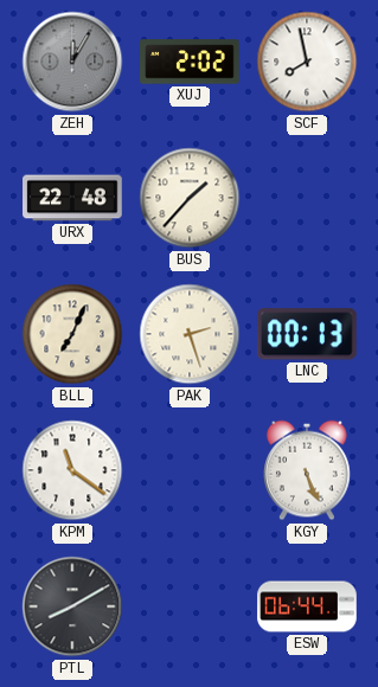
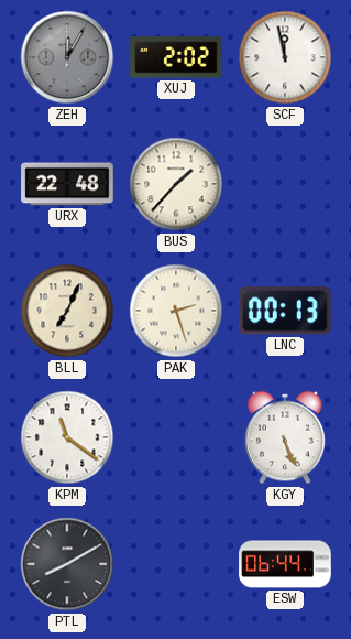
SCF: 7:58 -> 11:58 (285, 57)
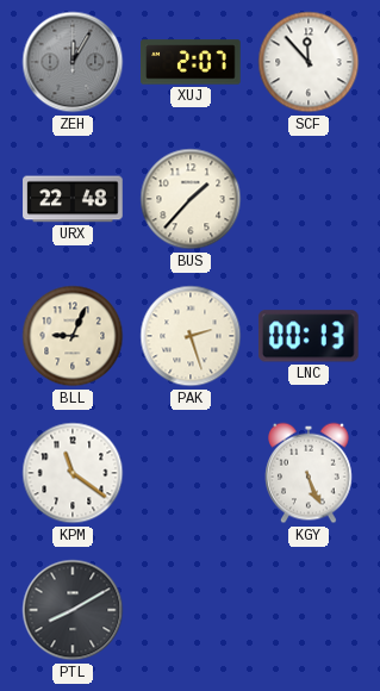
XUJ: 2:02 -> 2:07 (191, 62)
SCF: 11:58 -> 11:53 (309, 62)
BLL: 7:04 -> 9:04 (73, 336)
ESW: 06:44 -> none (285, 564)
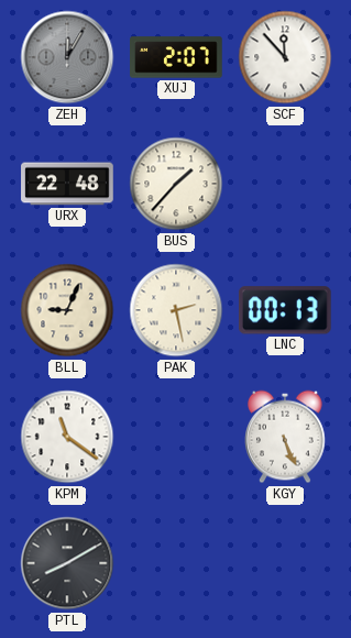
PAK: 2:27 -> 2:28 (176, 310)
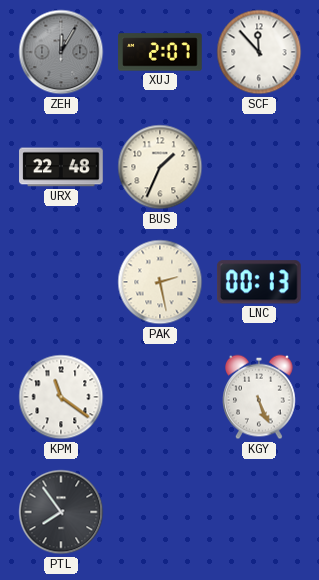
BUS: 1:37 -> 1:34 (160, 167)
BLL: 9:04 -> none (67, 310)
PTL: 8:10 -> 7:54 (61, 512)
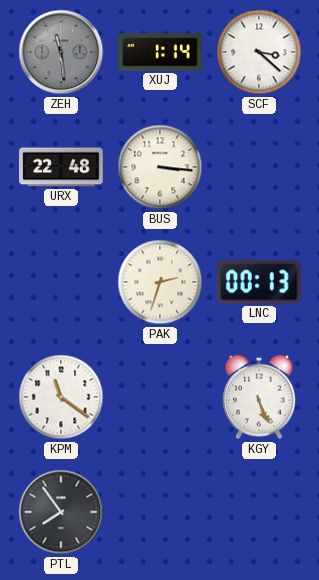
ZEH: 12:05 -> 11:29 (61, 52)
XUJ: 2:07 -> 1:14 (160, 52)
SCF: 11:53 -> 3:22 (259, 52)
BUS: 1:34 -> 3:16 (160, 167)
PAK: 2:28 -> 2:33 (160, 282)
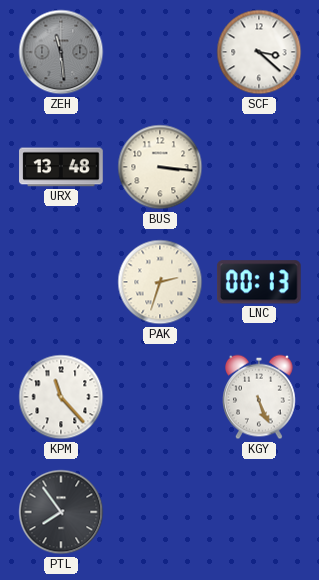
XUJ: 1:14 -> none (160, 52)
URX: 22:48 -> 13:48 (61, 167)
KPM: 11:21 -> 11:23 (61, 397)
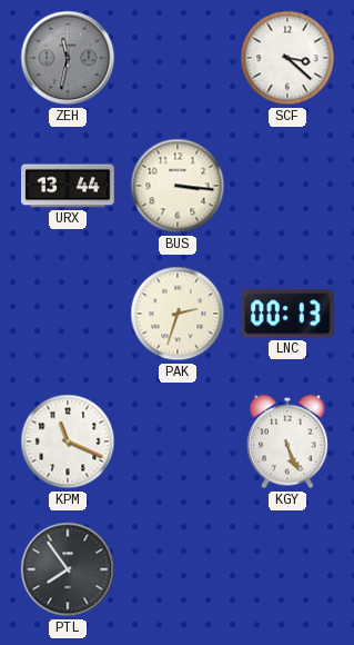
ZEH: 11:29 -> 11:32 (68, 58)
URX: 13:48 -> 13:44 (68, 186)
KPM: 11:23 -> 11:19 (68, 441)
